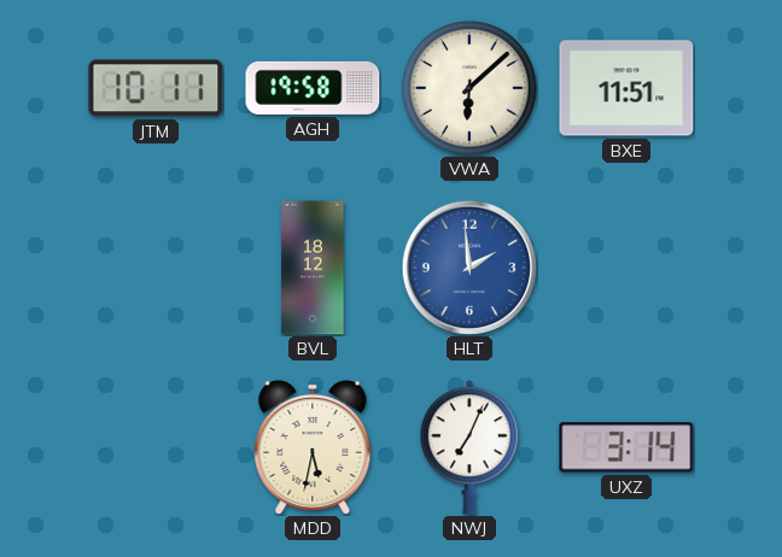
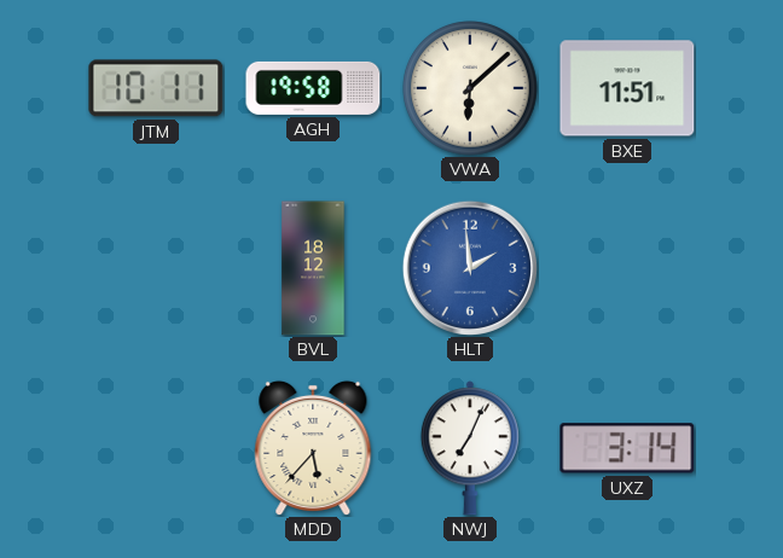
MDD: 5:32 -> 5:37 (313, 447)
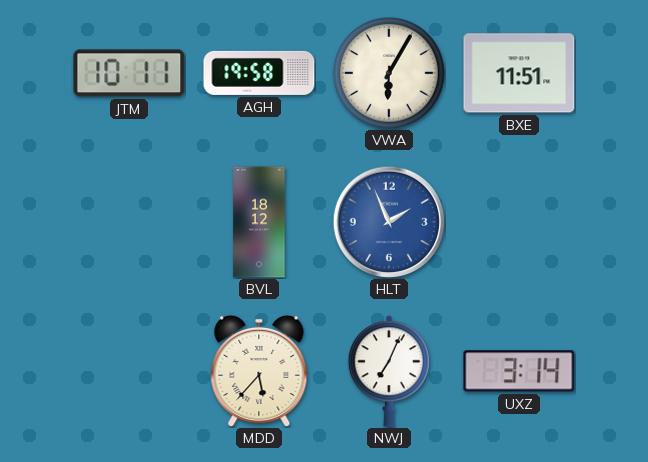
VWA: 6:08 -> 6:05 (389, 73)
HLT: 1:59 -> 1:56 (389, 222)
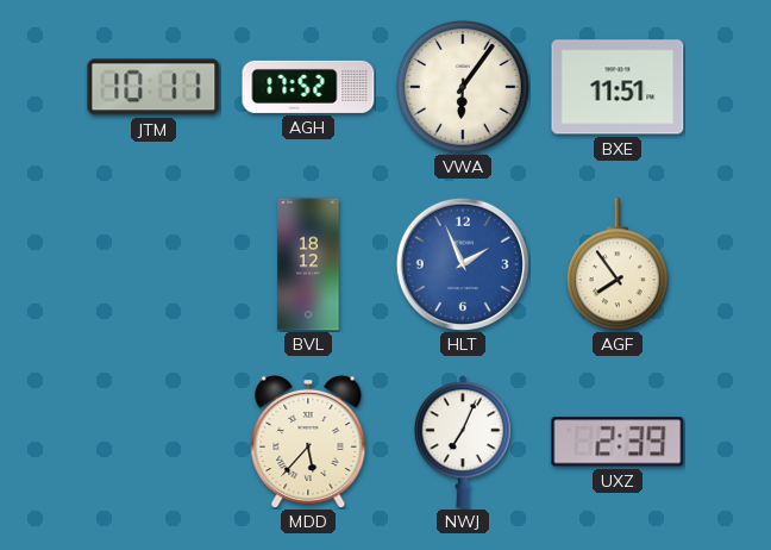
AGH: 19:58 -> 17:52 (308, 87)
VWA: 6:05 -> 6:06 (463, 87)
AGF: none -> 7:54 (619, 264)
UXZ: 3:14 -> 2:39 (618, 442)
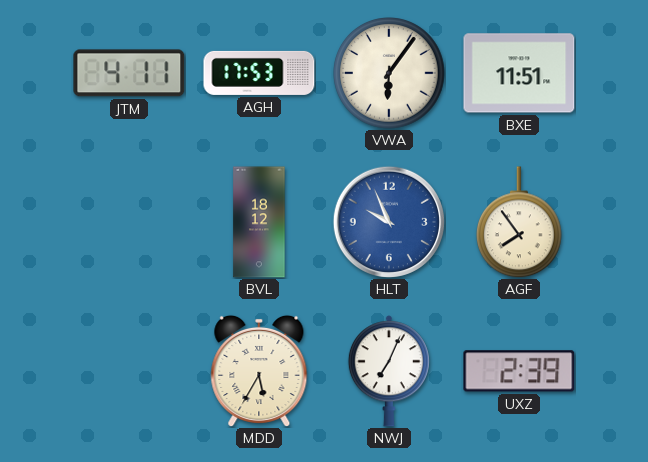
JTM: 10:11 -> 4:11 (129, 73)
AGH: 17:52 -> 17:53 (259, 73)
HLT: 1:56 -> 9:56 (389, 222)
MDD: 5:37 -> 5:35 (259, 370)
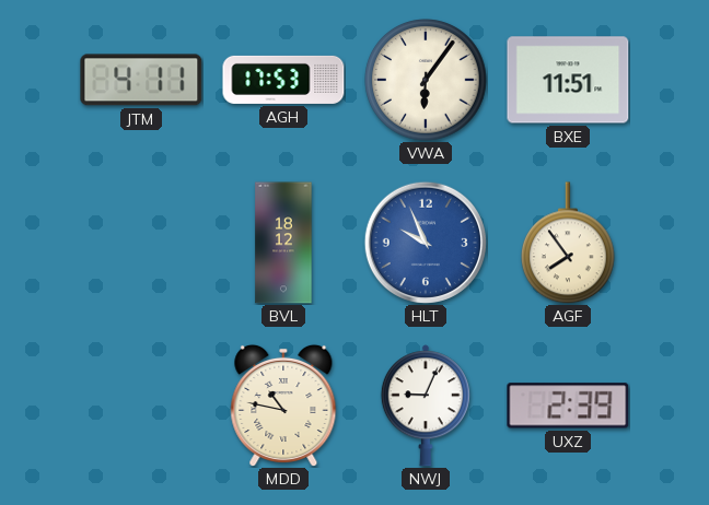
MDD: 5:35 -> 10:47 (283, 404)
NWJ: 7:04 -> 9:04 (426, 406)
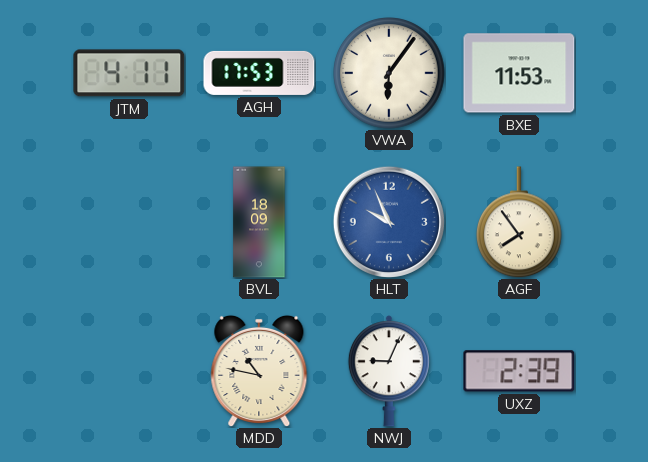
BXE: 11:51 -> 11:53 (519, 73)
BVL: 18:12 -> 18:09 (259, 222)
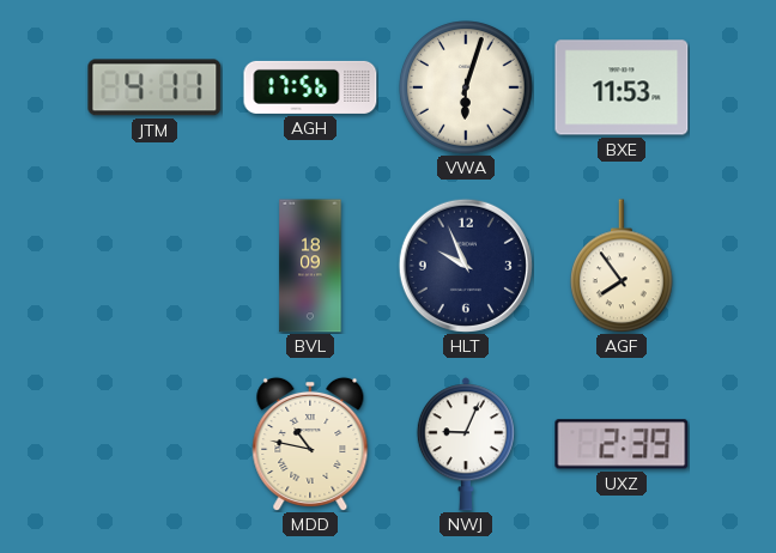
AGH: 17:53 -> 17:56 (310, 87)
VWA: 6:06 -> 6:03 (466, 87)
HLT dial: blue -> navy (466, 266)
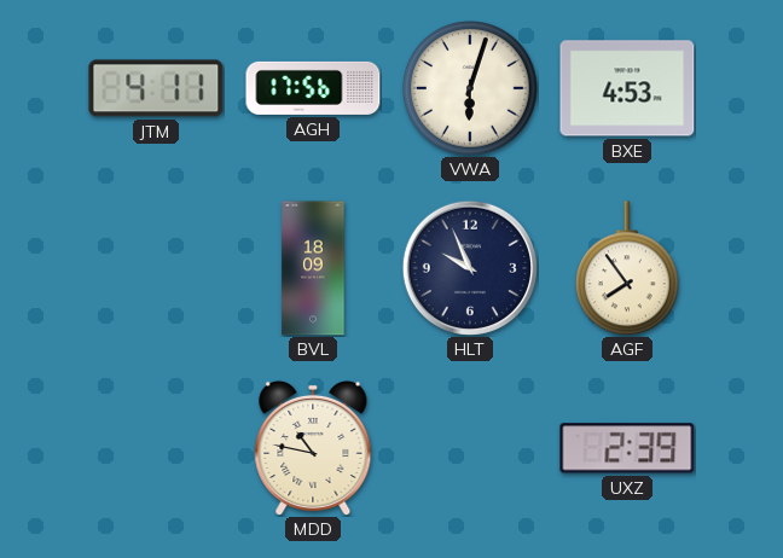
BXE: 11:53 -> 4:53 (627, 88)
NWJ: 9:04 -> none (466, 444)
